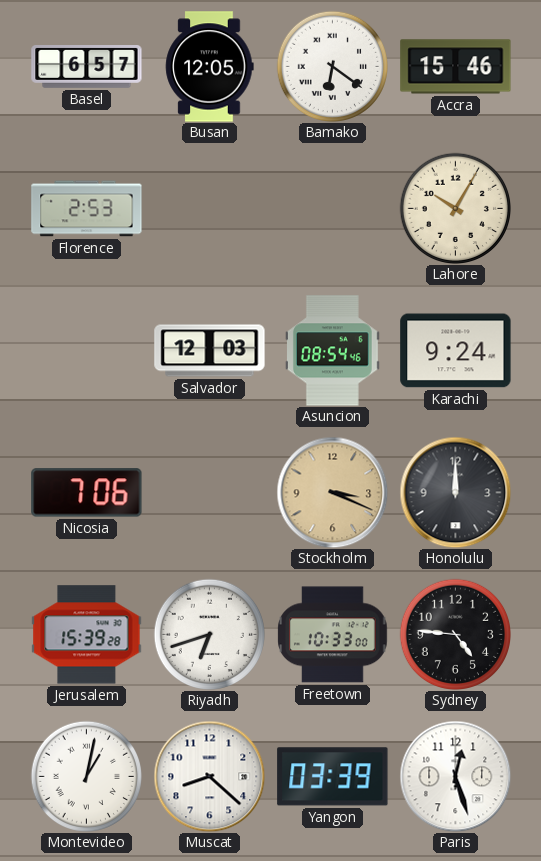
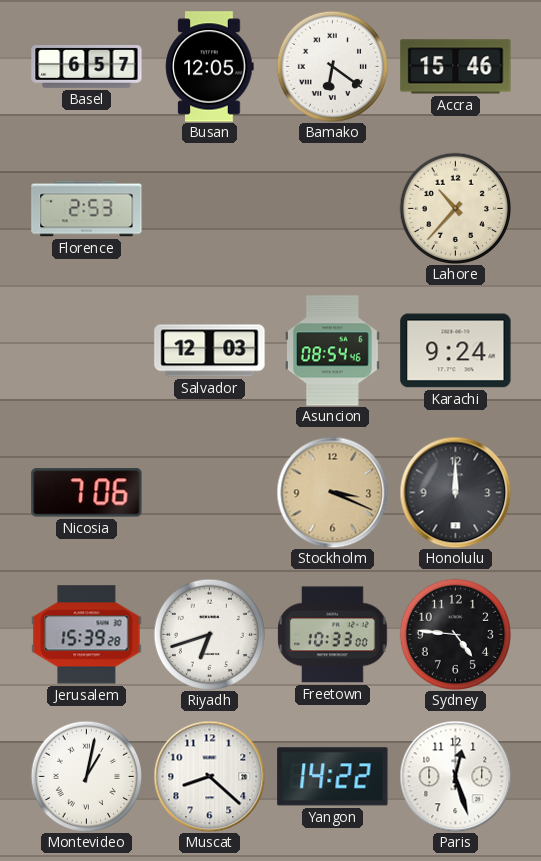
Lahore: 10:05 -> 10:37 (455, 208)
Yangon: 03:39 -> 14:22 (333, 777)
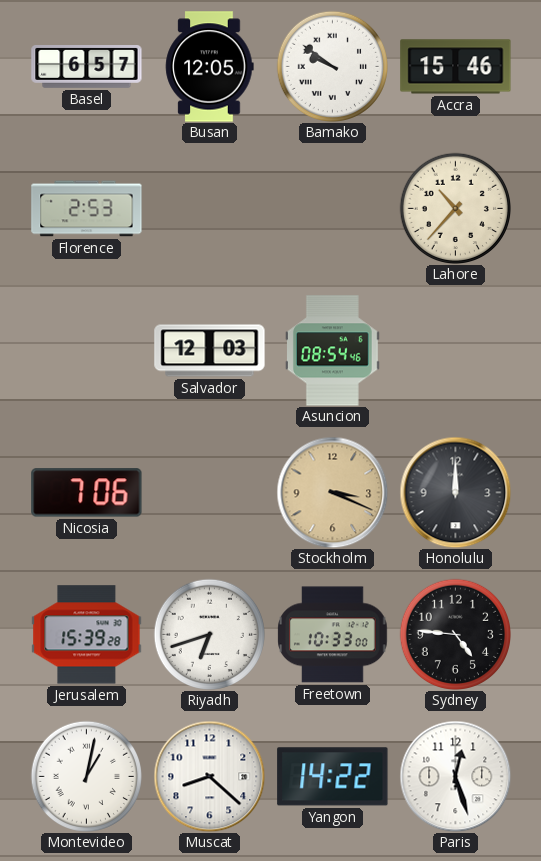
Bamako: 6:21 -> 9:51 (332, 66)
Karachi: 9:24 -> none (456, 351)
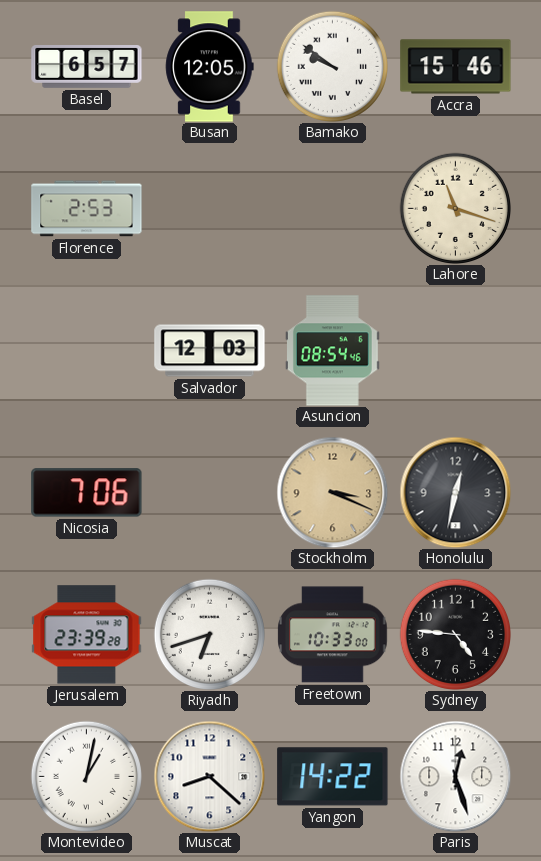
Lahore: 10:37 -> 11:18 (455, 208)
Honolulu: 12:00 -> 12:32 (455, 492)
Jerusalem: 15:39 -> 23:39 (87, 635)
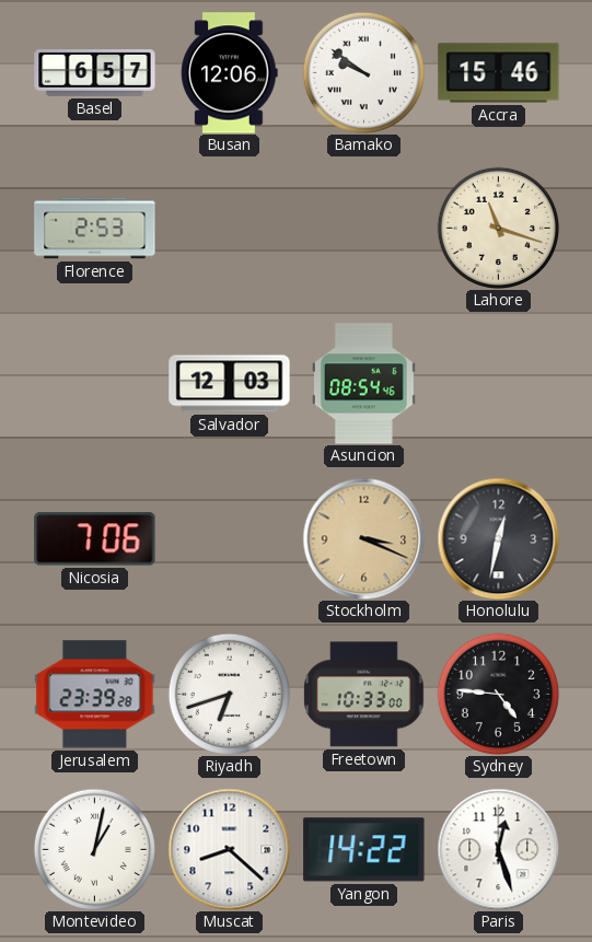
Busan: 12:05 -> 12:06 (230, 73)
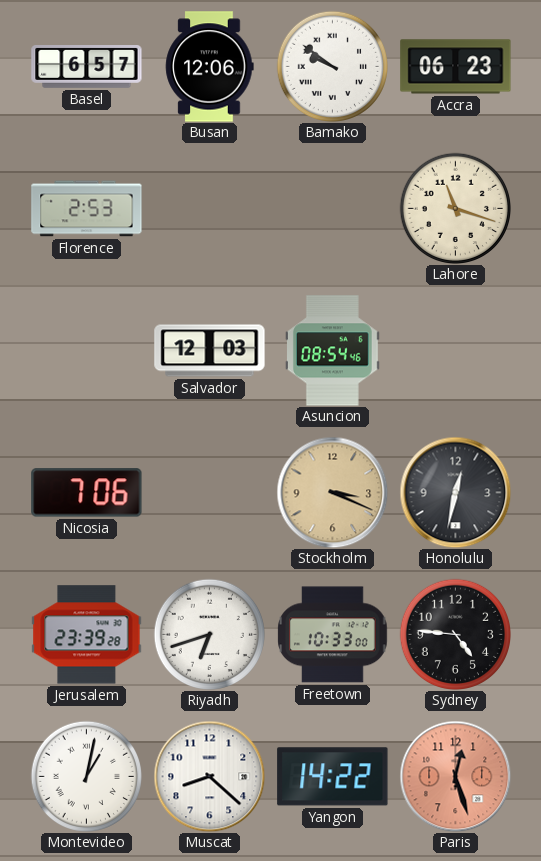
Accra: 15:46 -> 06:23 (456, 67)
Paris dial: white -> salmon (455, 776)
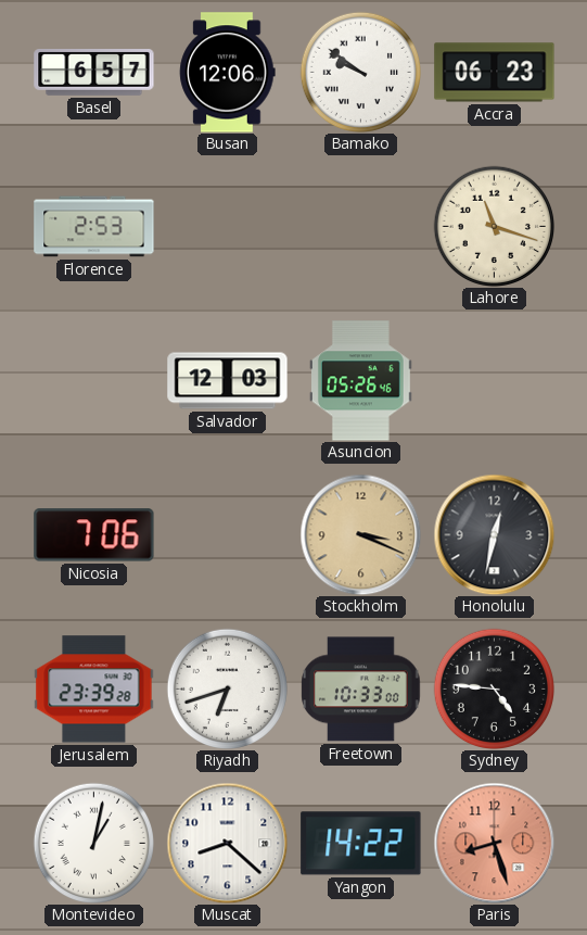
Asuncion: 08:54 -> 05:26 (360, 381)
Paris: 12:27 -> 8:27 (494, 843)
